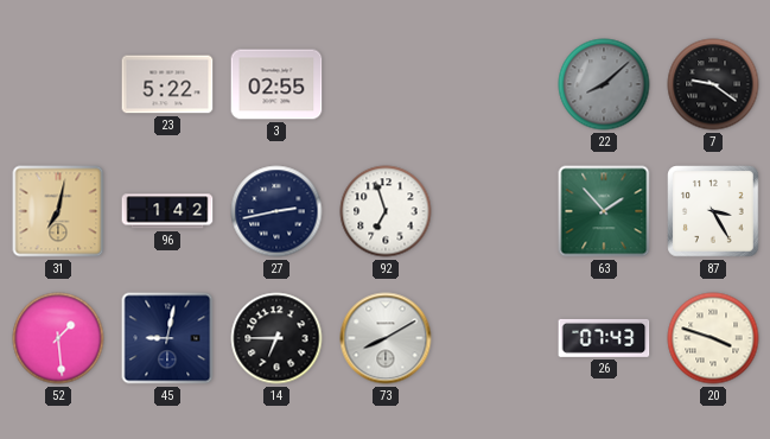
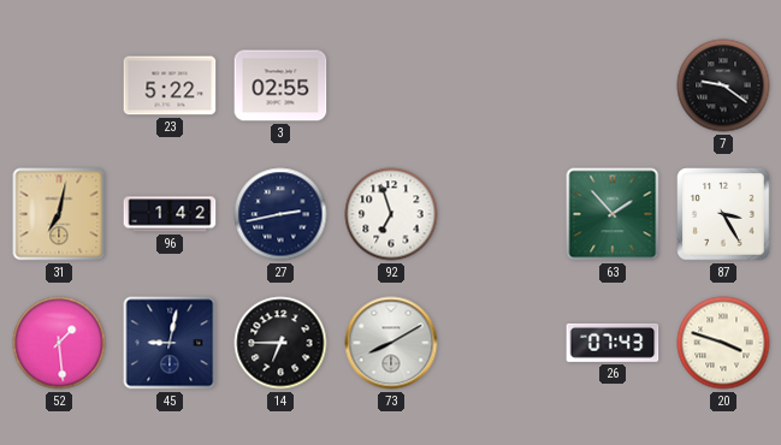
22: 8:08 -> none (604, 84)
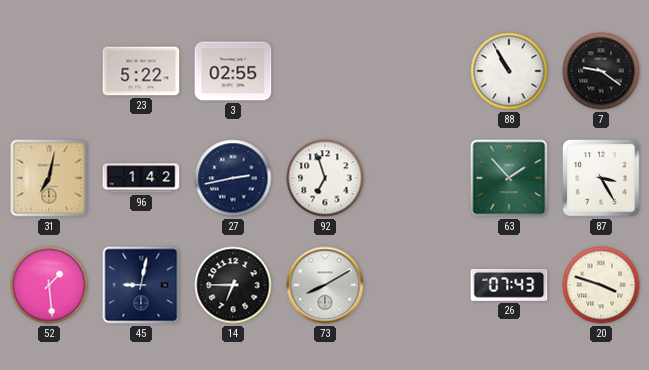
88: none -> 10:55 (509, 71)
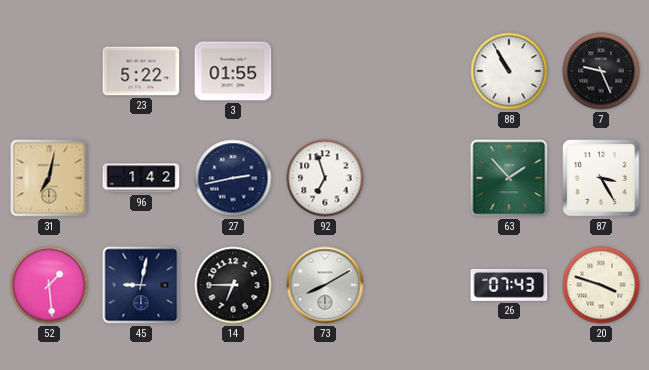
3: 02:55 -> 01:55 (233, 71)
7: 9:21 -> 9:26 (601, 71)
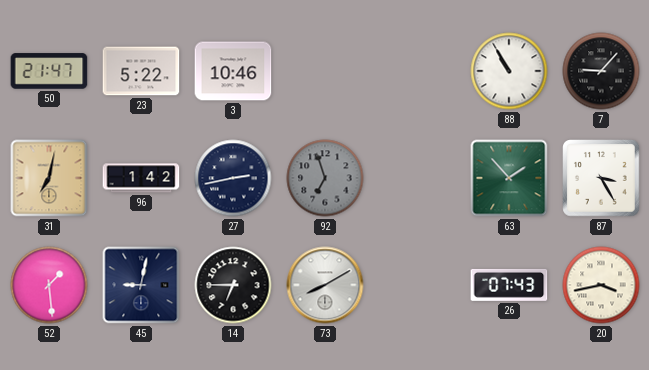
50: none -> 21:47 (49, 71)
3: 01:55 -> 10:46 (233, 71)
7: 9:26 -> 9:07 (601, 71)
92 dial: white -> grey (325, 178)
20: 3:48 -> 3:43 (601, 285)
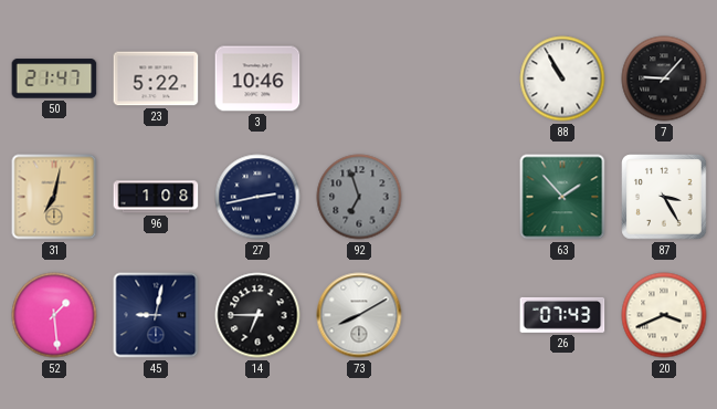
96: 1:42 -> 1:08 (156, 197)
20: 3:43 -> 3:41 (664, 315)
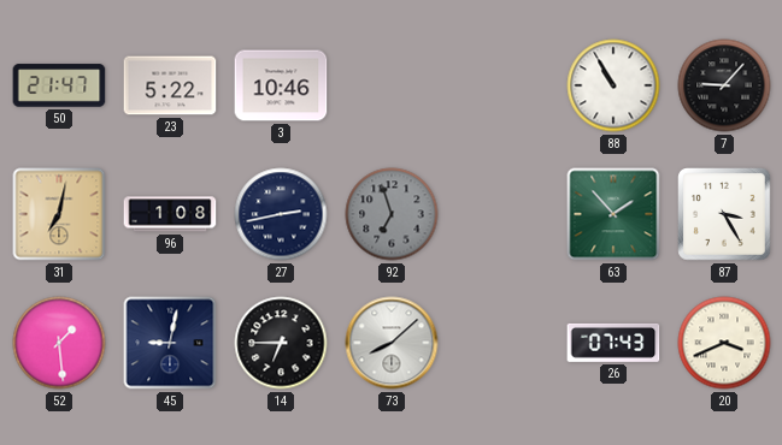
73: 8:10 -> 8:08 (392, 343)
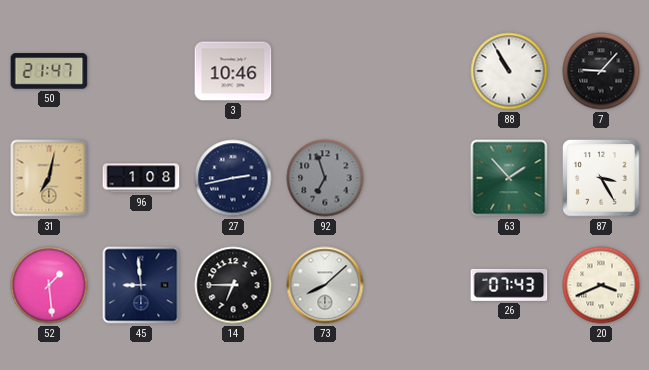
23: 5:22 -> none (170, 85)
45: 9:02 -> 8:59 (141, 285)
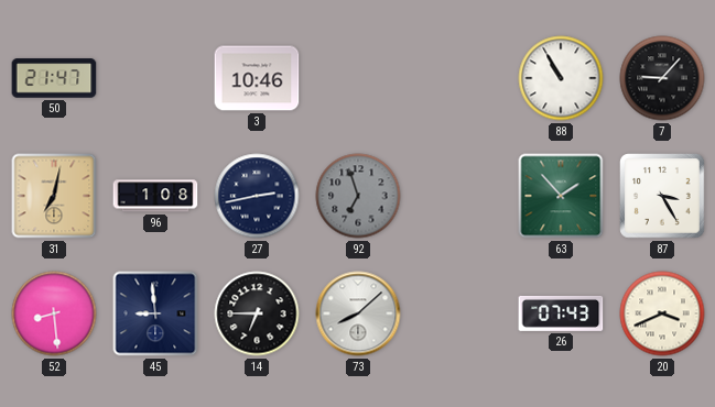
52: 1:29 -> 8:29 (54, 313)
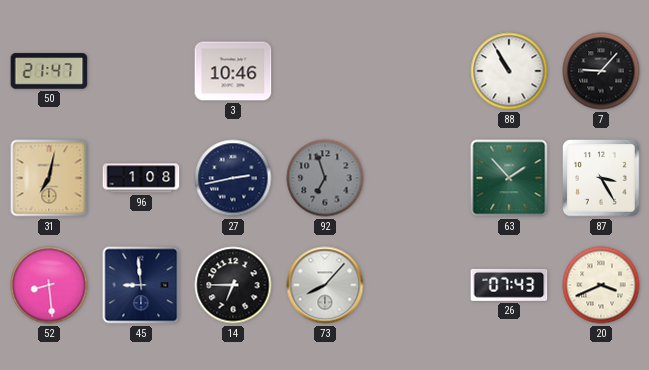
73: 8:08 -> 8:07 (325, 285)
